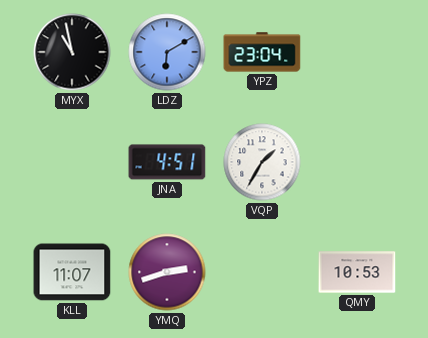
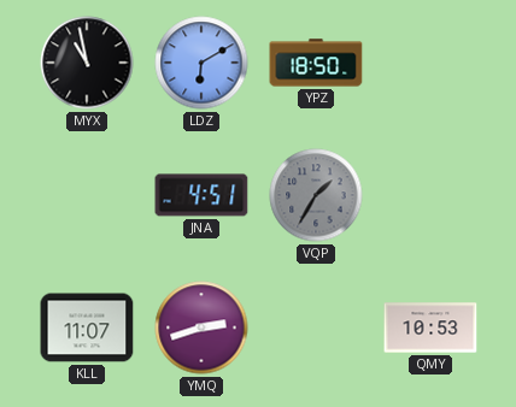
YPZ: 23:04 -> 18:50 (316, 63)
VQP dial: white -> grey (316, 195)
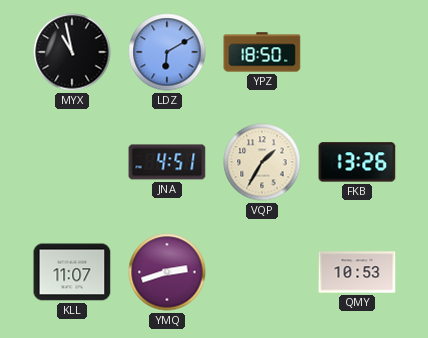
VQP dial: grey -> cream (262, 162)
FKB: none -> 13:26 (357, 162)
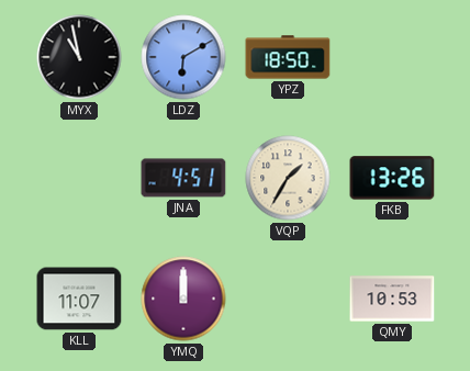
YMQ: 2:42 -> 12:00 (183, 299)
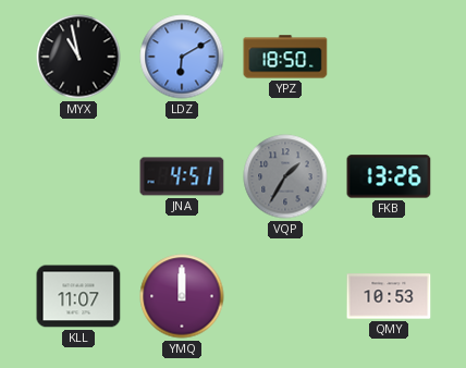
VQP dial: cream -> grey (285, 176)
